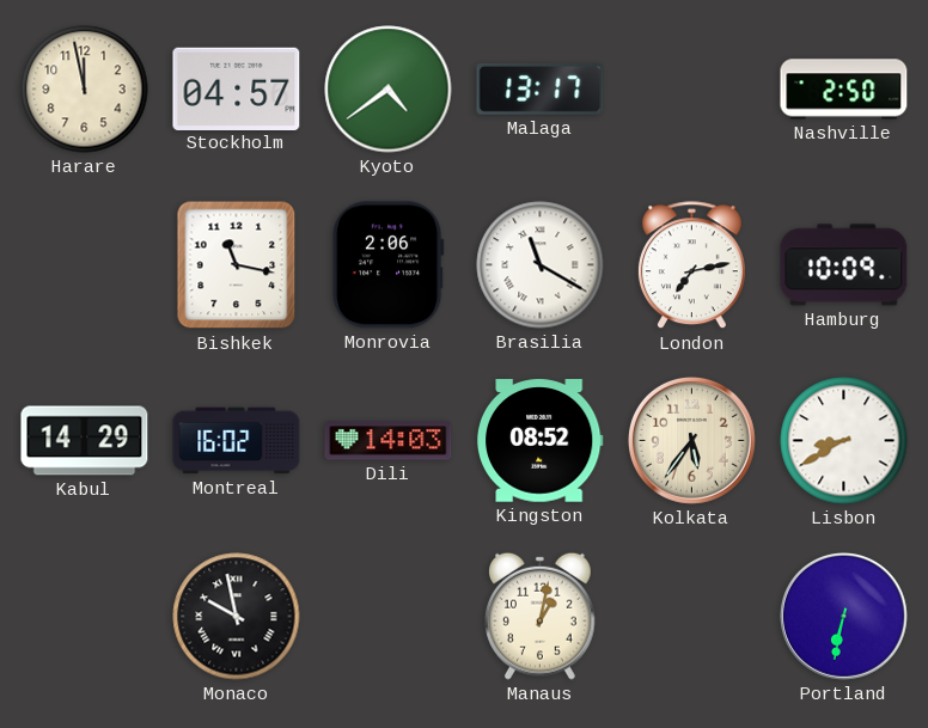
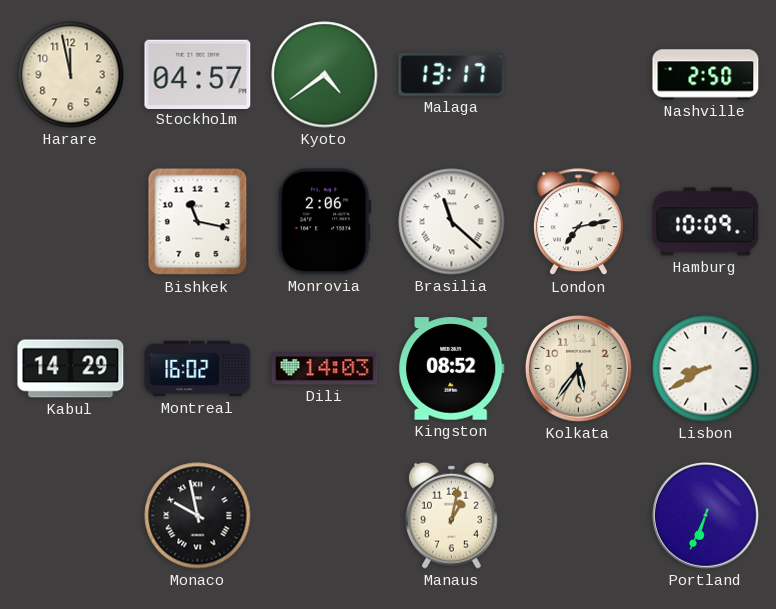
Brasilia: 11:20 -> 11:22 (452, 222)
Portland: 6:32 -> 6:34 (705, 515)
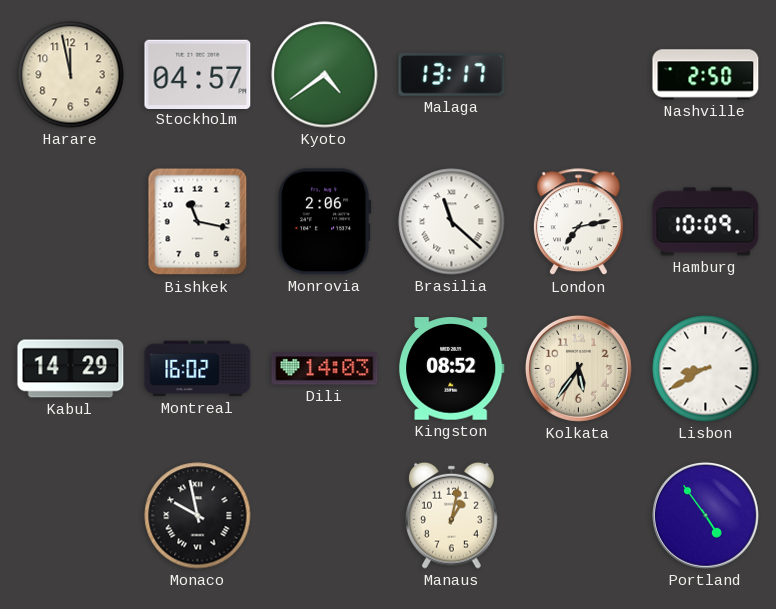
Portland: 6:34 -> 4:54 (705, 515)
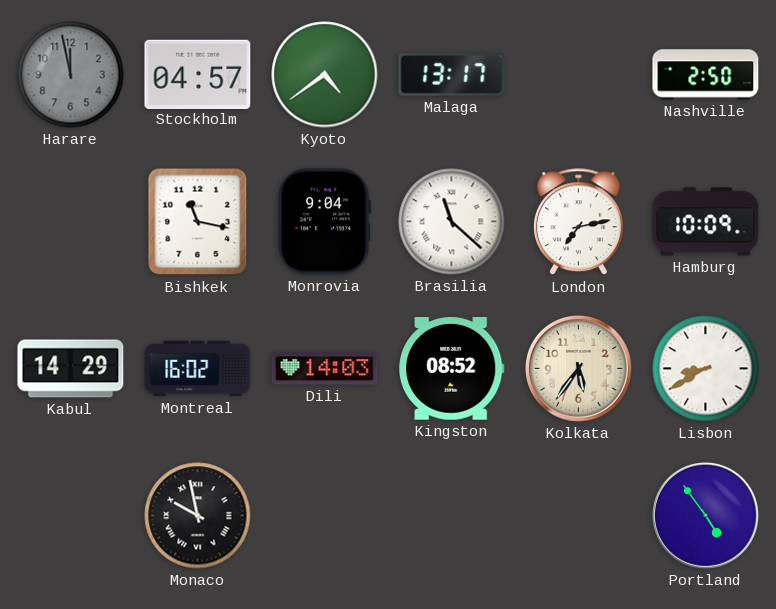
Harare dial: cream -> grey (71, 75)
Monrovia: 2:06 -> 9:04 (324, 222)
Manaus: 1:02 -> none (452, 515)
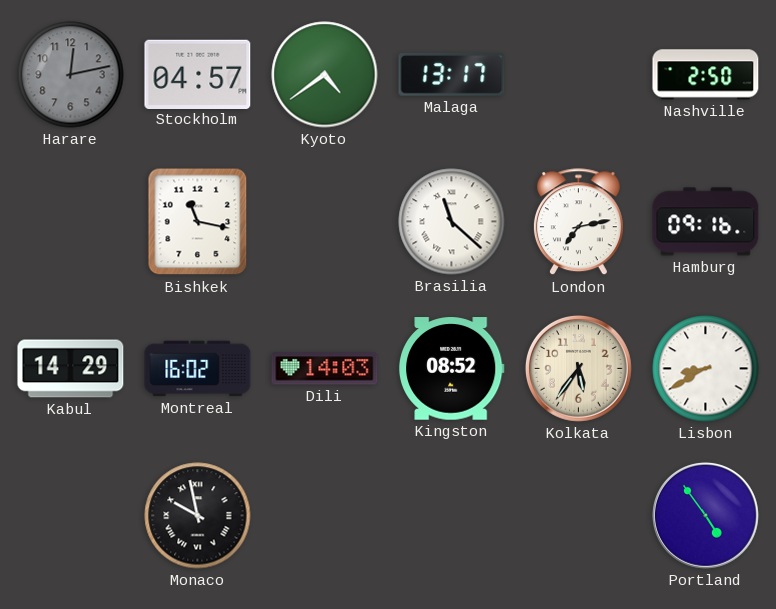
Harare: 11:58 -> 12:13 (71, 75)
Monrovia: 9:04 -> none (324, 222)
Hamburg: 10:09 -> 09:16 (706, 222)
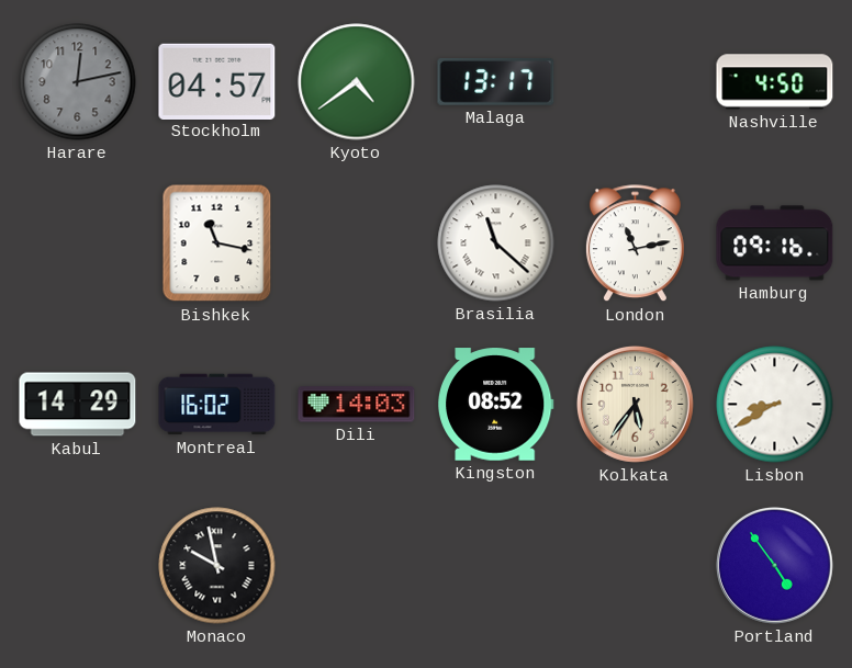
Nashville: 2:50 -> 4:50 (775, 82)
London: 7:13 -> 11:13 (635, 244)
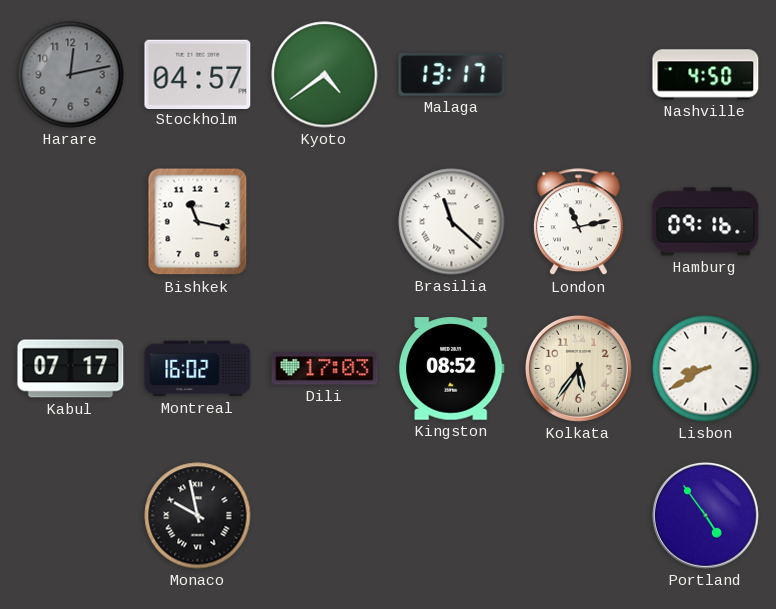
Kabul: 14:29 -> 07:17 (71, 369)
Dili: 14:03 -> 17:03 (325, 369)
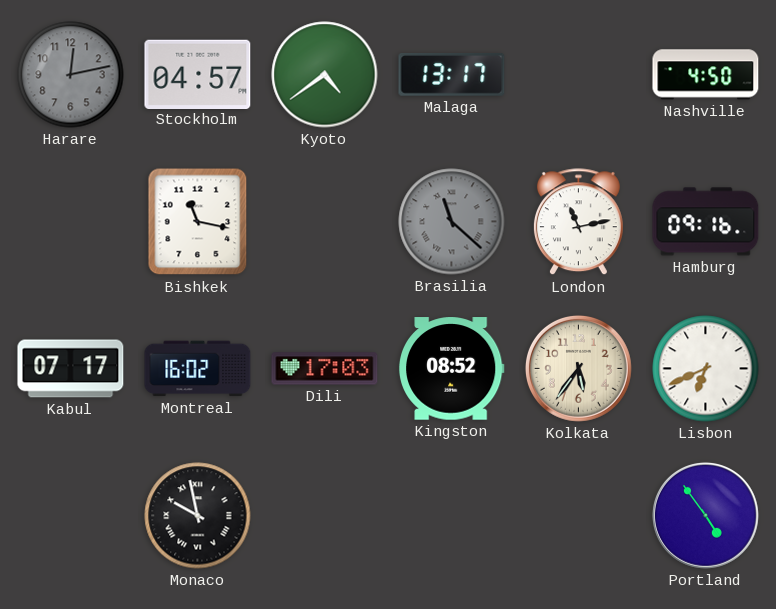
Brasilia dial: white -> grey (452, 222)
Lisbon: 8:40 -> 6:41 (706, 369)
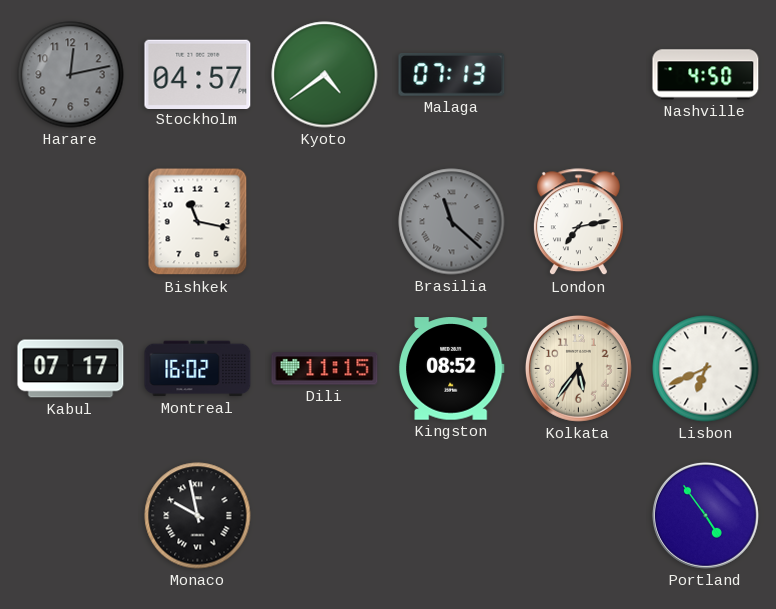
Malaga: 13:17 -> 07:13 (452, 75)
London: 11:13 -> 7:13 (578, 222)
Hamburg: 09:16 -> none (706, 222)
Dili: 17:03 -> 11:15 (325, 369)
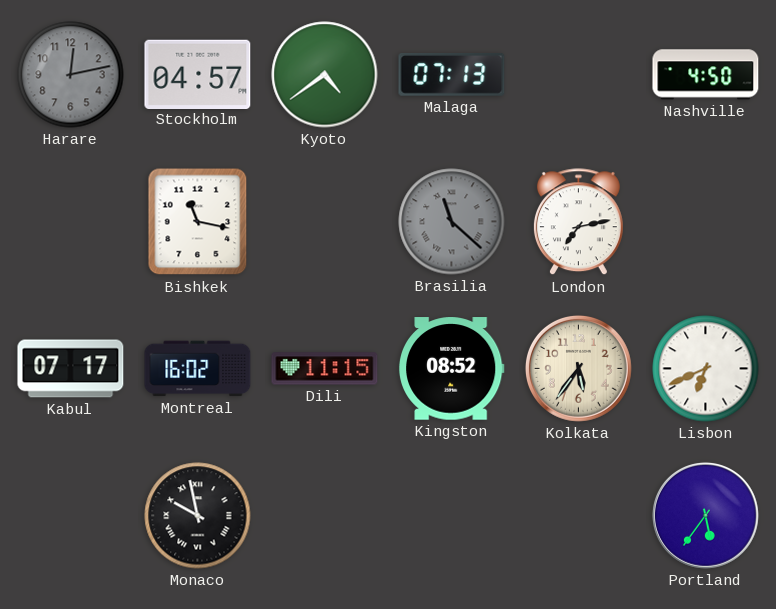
Portland: 4:54 -> 5:36 (705, 515)
